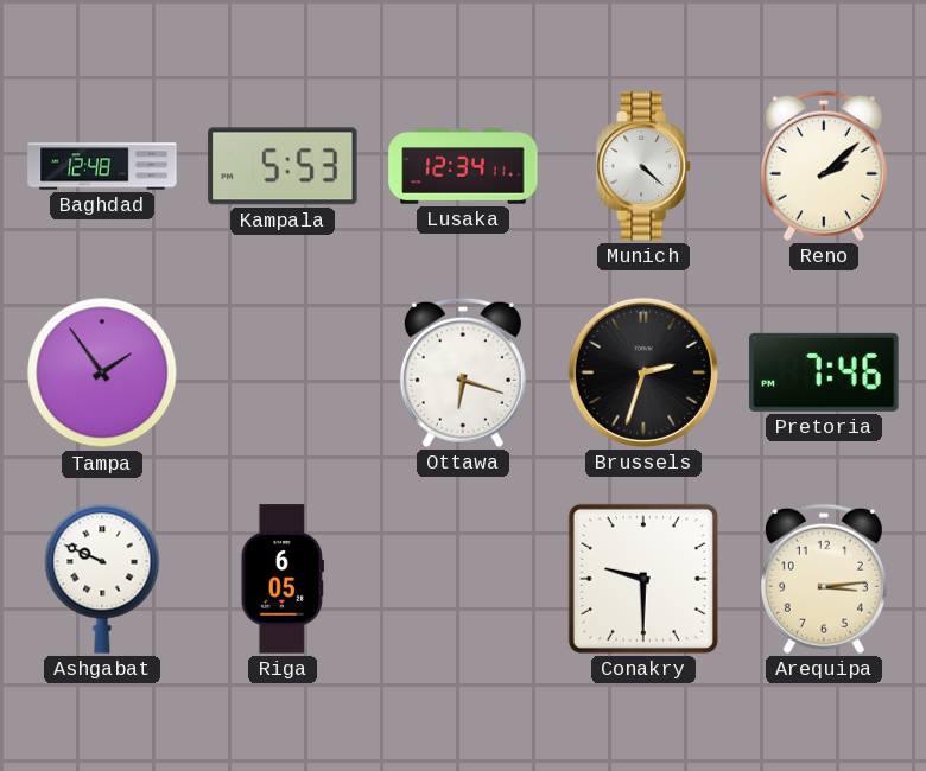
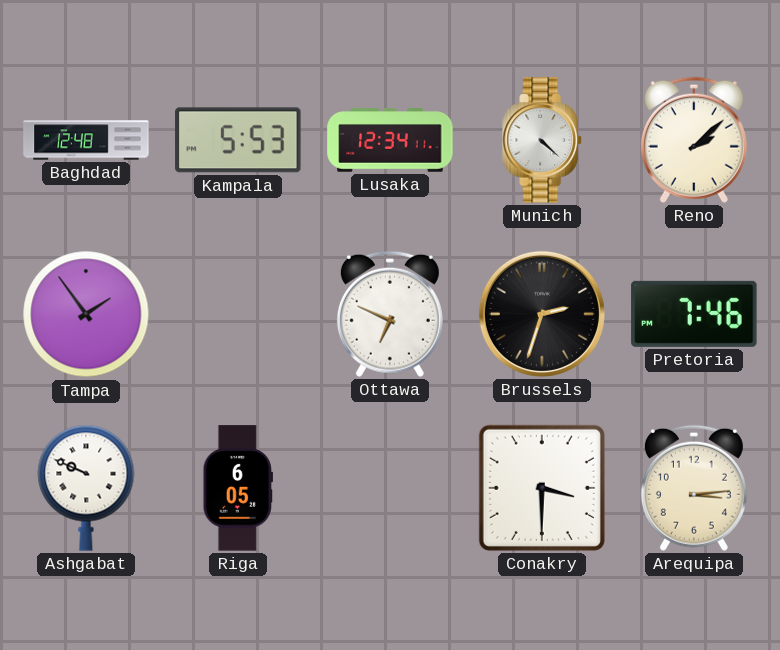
Ottawa: 6:18 -> 6:49 (390, 314)
Conakry: 9:30 -> 3:30 (542, 488)
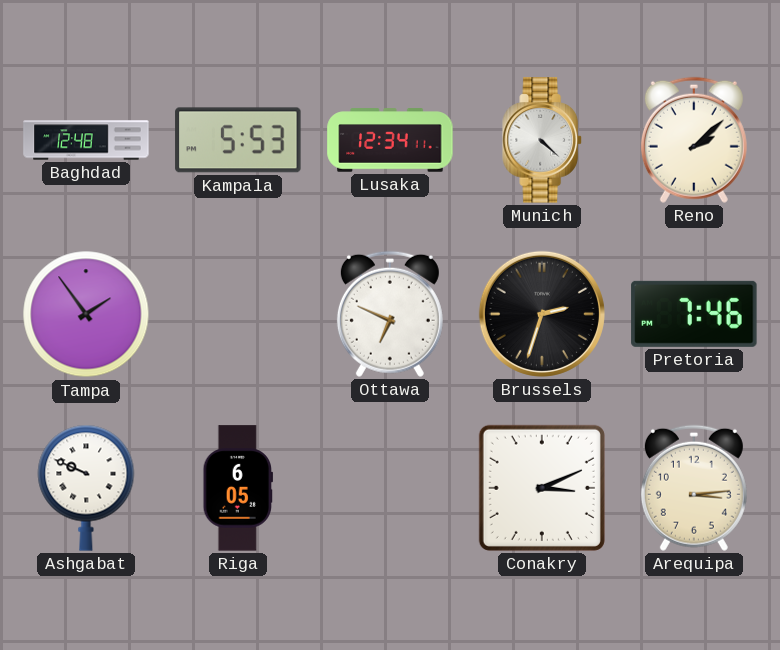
Conakry: 3:30 -> 3:11 (542, 488)
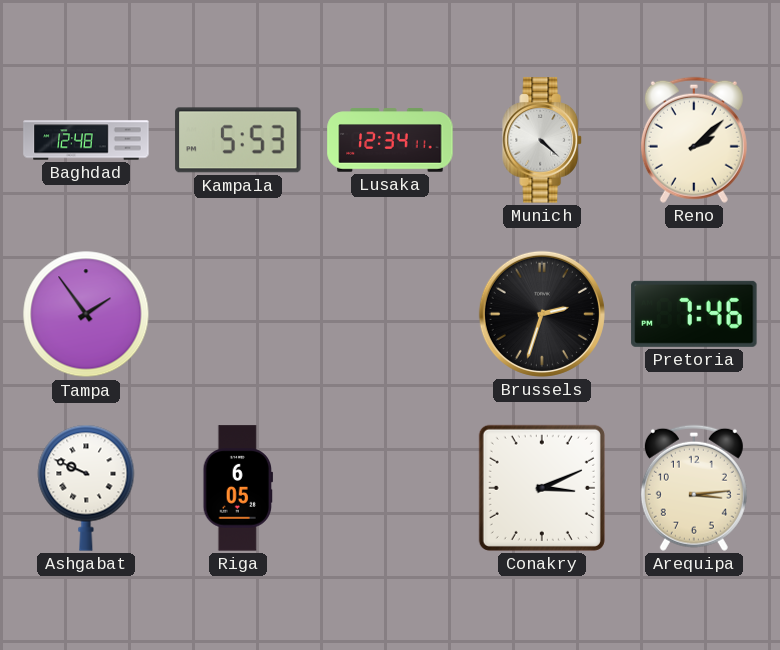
Ottawa: 6:49 -> none (390, 314)
